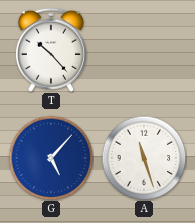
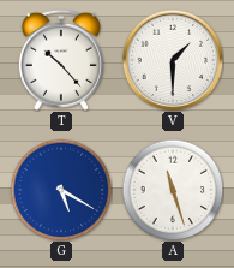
V: none -> 1:30 (173, 60)
G: 5:07 -> 5:20 (61, 190)
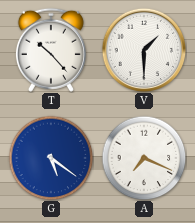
G: 5:20 -> 5:21 (51, 158)
A: 11:27 -> 7:19 (144, 158)
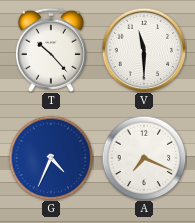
V: 1:30 -> 11:30 (144, 50)
G: 5:21 -> 4:34 (51, 158)
